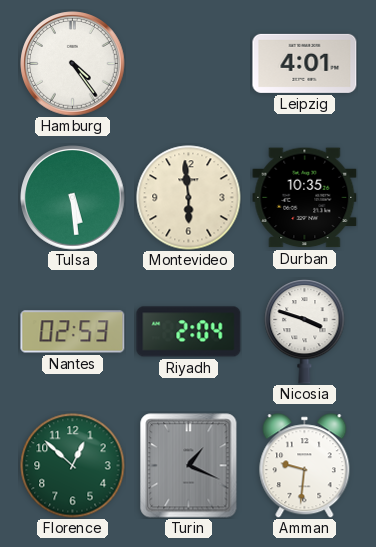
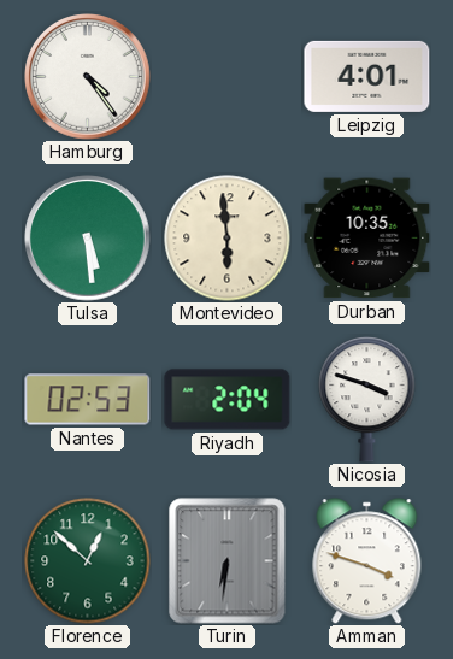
Turin: 1:19 -> 6:31 (228, 561)
Amman: 9:31 -> 3:48 (367, 561)
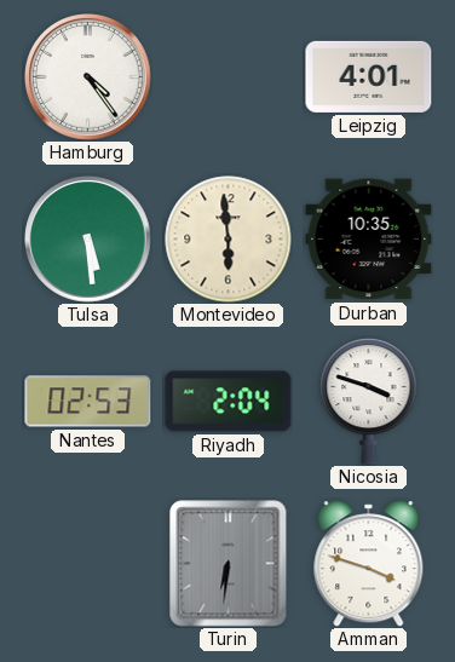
Florence: 12:52 -> none (88, 561)
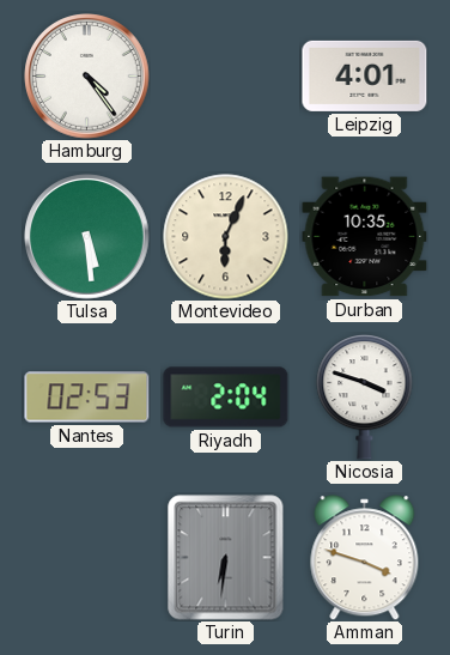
Montevideo: 5:59 -> 6:04 (226, 237)
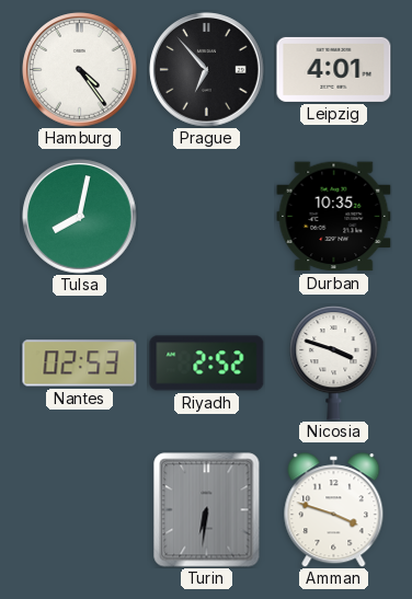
Prague: none -> 6:53 (207, 70)
Tulsa: 5:29 -> 8:02 (80, 217)
Montevideo: 6:04 -> none (226, 237)
Riyadh: 2:04 -> 2:52 (207, 364)
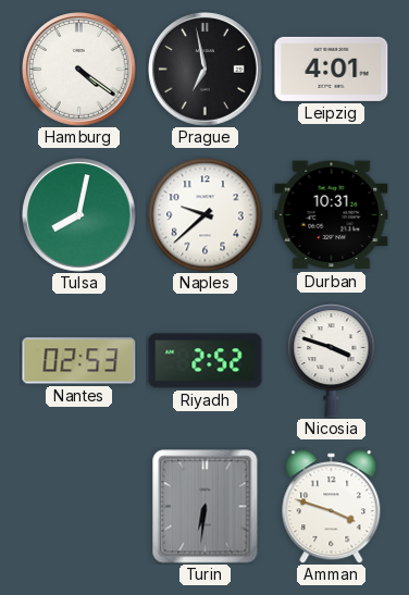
Hamburg: 4:24 -> 4:21 (79, 70)
Prague: 6:53 -> 6:58 (206, 70)
Naples: none -> 9:38 (206, 215)
Durban: 10:35 -> 10:31 (332, 215)
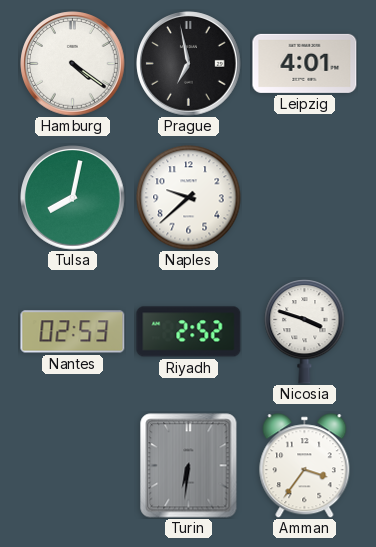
Durban: 10:31 -> none (332, 215)
Amman: 3:48 -> 3:36 (305, 466)
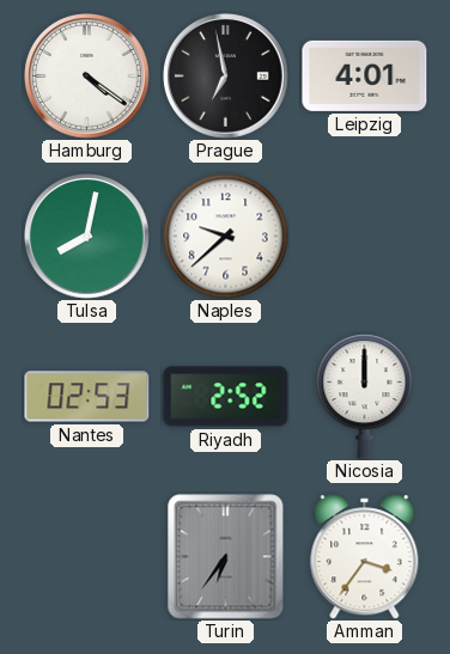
Nicosia: 3:48 -> 12:00 (365, 397)
Turin: 6:31 -> 6:36 (226, 557)
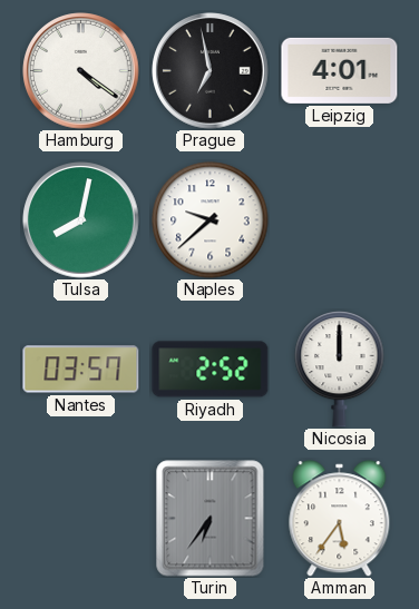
Nantes: 02:53 -> 03:57 (81, 370)
Amman: 3:36 -> 5:36 (340, 519)
